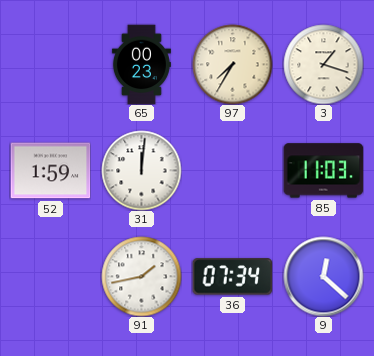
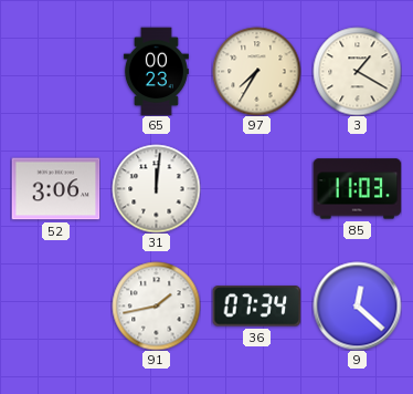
3: 1:18 -> 1:20 (357, 71)
52: 1:59 -> 3:06 (55, 189)
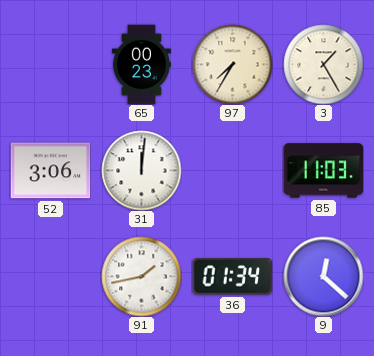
3: 1:20 -> 1:25 (323, 64)
36: 07:34 -> 01:34 (232, 277)
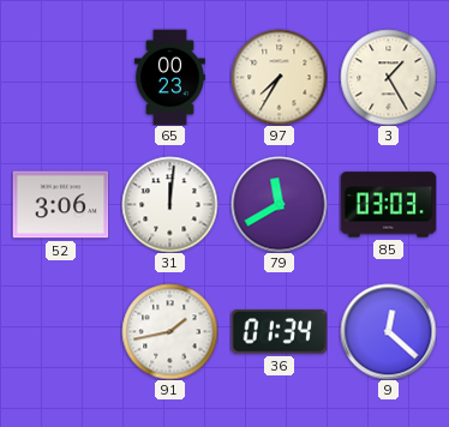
79: none -> 11:40 (279, 204)
85: 11:03 -> 03:03 (388, 205)
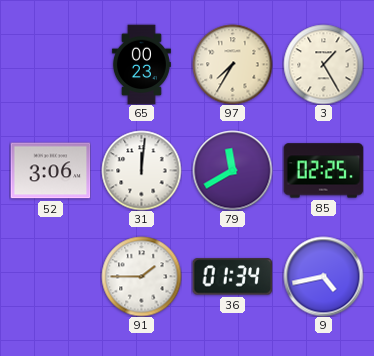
85: 03:03 -> 02:25 (323, 171)
91: 1:43 -> 1:45 (141, 276)
9: 12:22 -> 4:43 (323, 276)
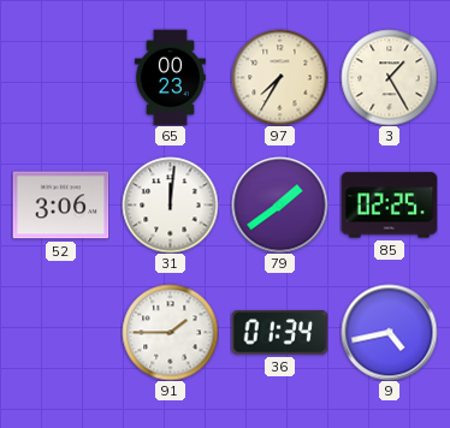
79: 11:40 -> 1:39 (279, 204)
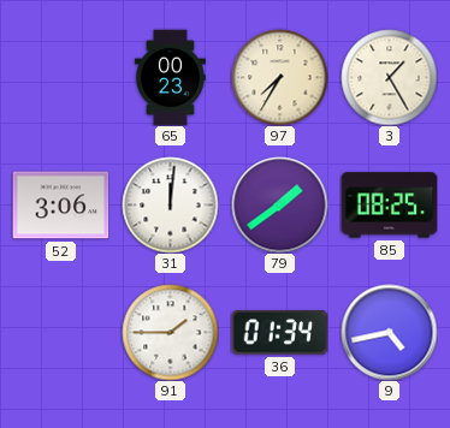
85: 02:25 -> 08:25 (389, 206)
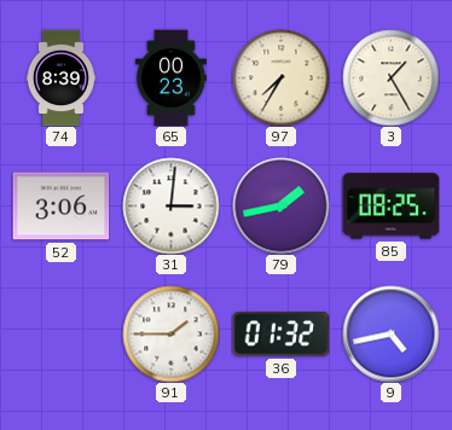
74: none -> 8:39 (60, 77)
31: 12:01 -> 3:01 (170, 205)
79: 1:39 -> 1:43 (280, 205)
36: 01:34 -> 01:32 (280, 335)
